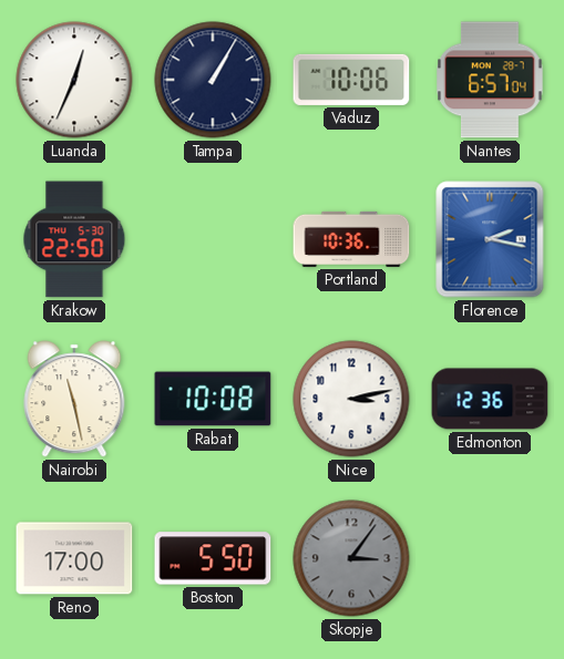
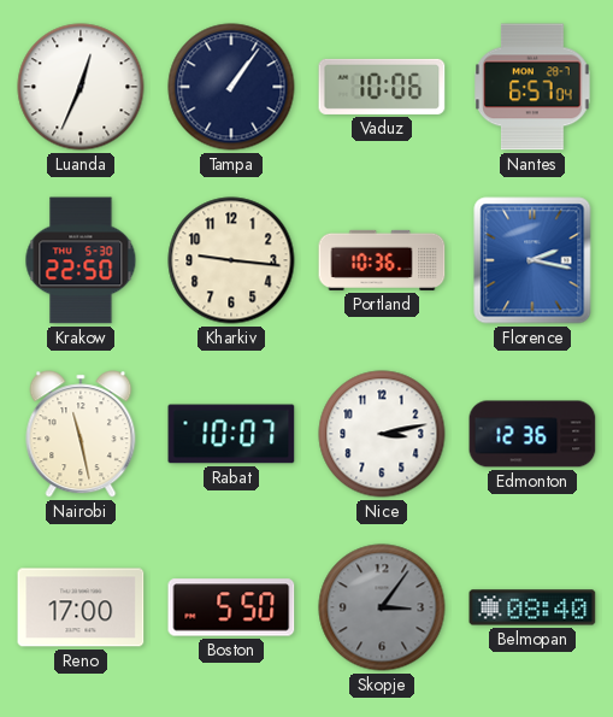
Tampa: 1:05 -> 1:06 (231, 87)
Kharkiv: none -> 9:16 (231, 260)
Rabat: 10:08 -> 10:07 (231, 434)
Belmopan: none -> 08:40 (532, 607)
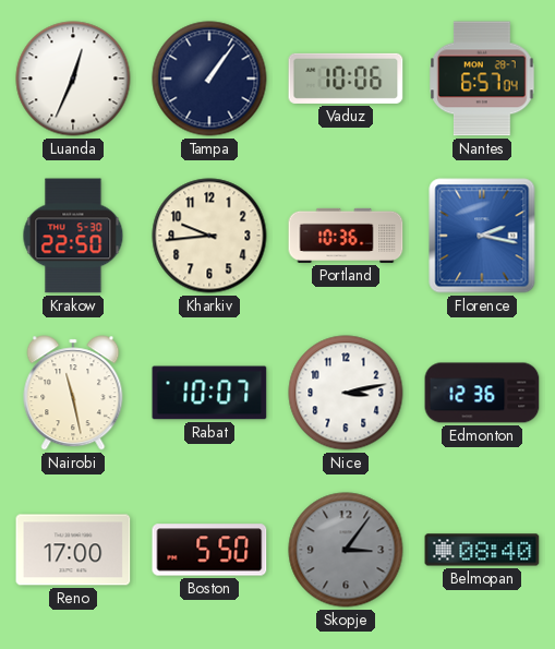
Kharkiv: 9:16 -> 9:44 (209, 236)
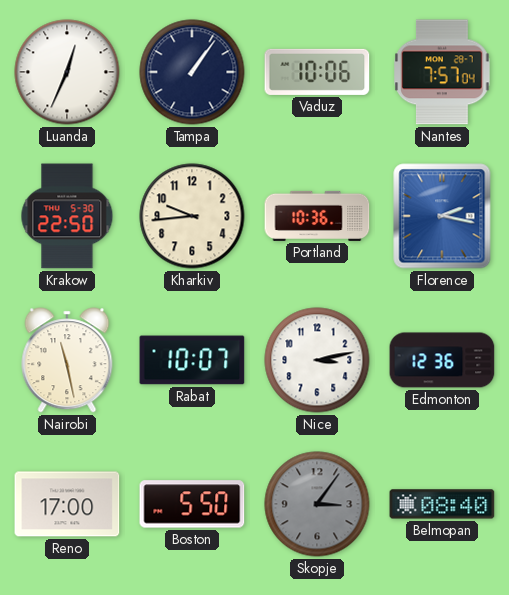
Nantes: 6:57 -> 7:57 (442, 72)
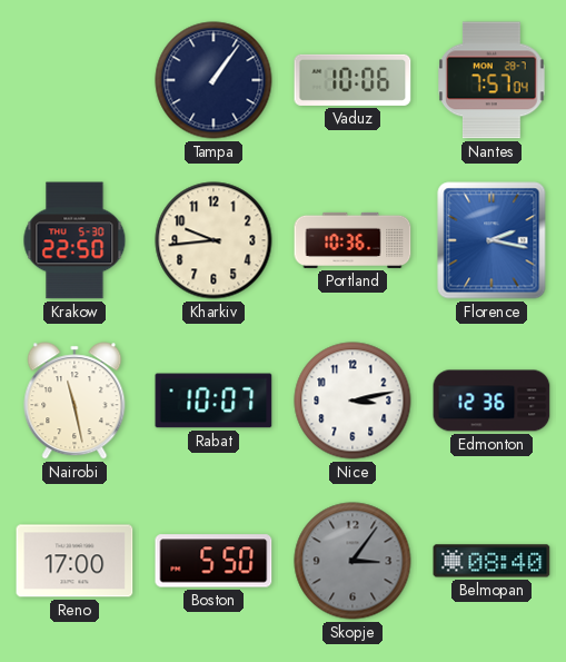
Luanda: 12:34 -> none (67, 72)
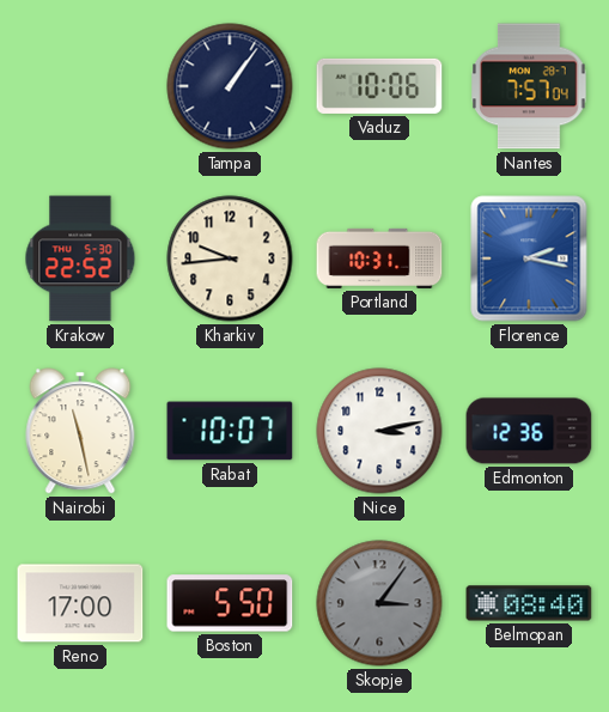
Krakow: 22:50 -> 22:52 (80, 258)
Portland: 10:36 -> 10:31 (379, 258)
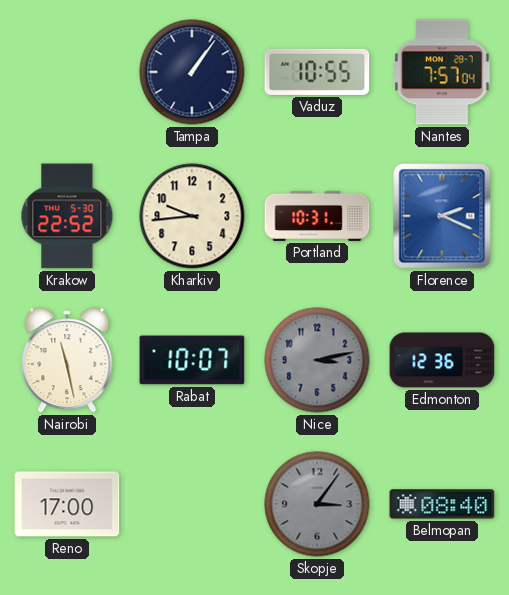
Vaduz: 10:06 -> 10:55 (317, 72)
Florence: 2:17 -> 2:19 (442, 216)
Nice dial: white -> grey (317, 360)
Boston: 5:50 -> none (230, 603)
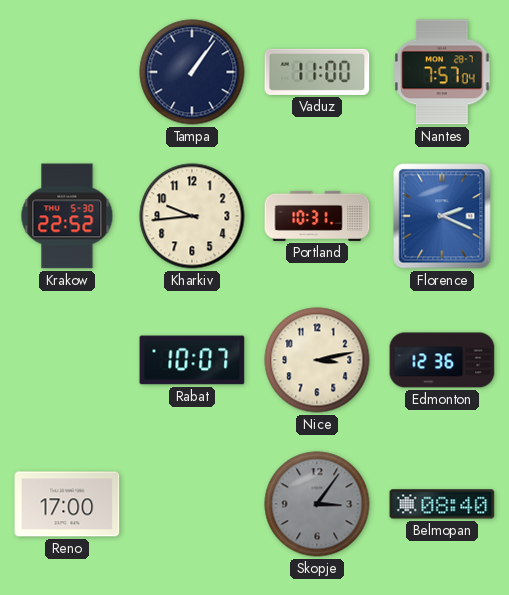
Vaduz: 10:55 -> 11:00 (317, 72)
Nairobi: 11:28 -> none (67, 360)
Nice dial: grey -> cream (317, 360)
